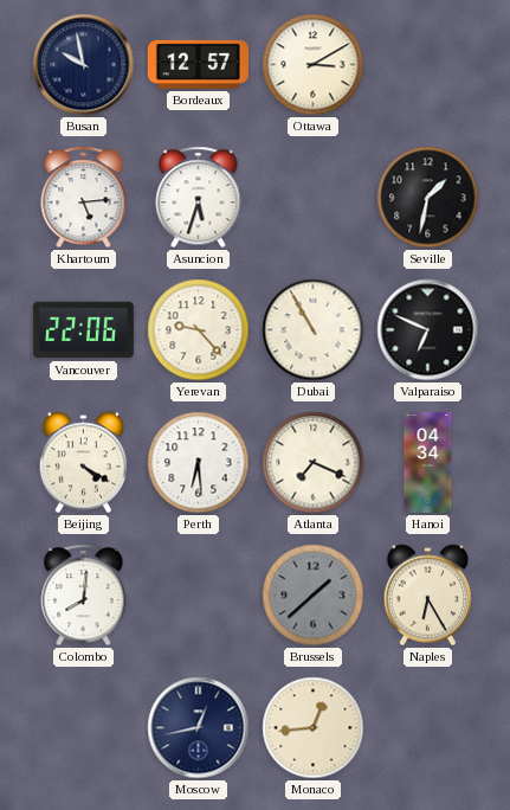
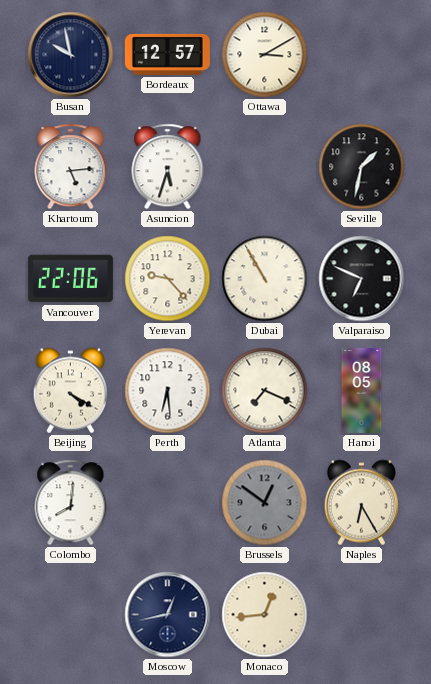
Hanoi: 04:34 -> 08:05 (362, 390)
Brussels: 1:38 -> 12:51 (265, 503)
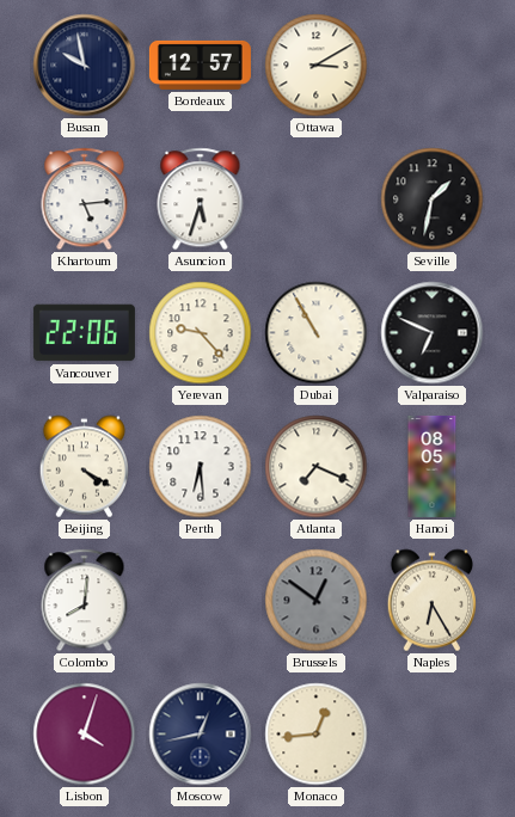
Lisbon: none -> 4:03 (85, 735)
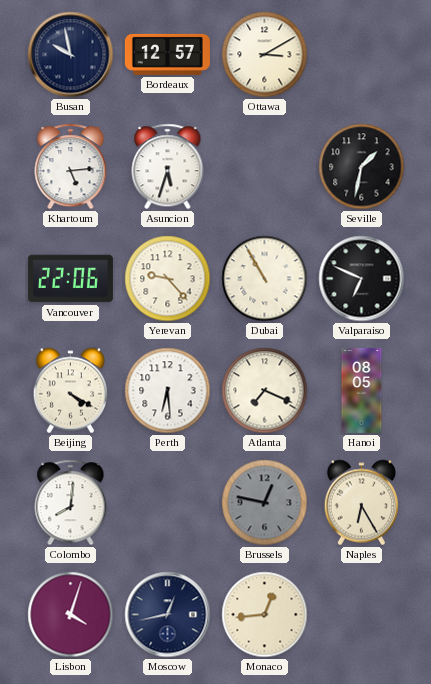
Brussels: 12:51 -> 12:47 (265, 503)
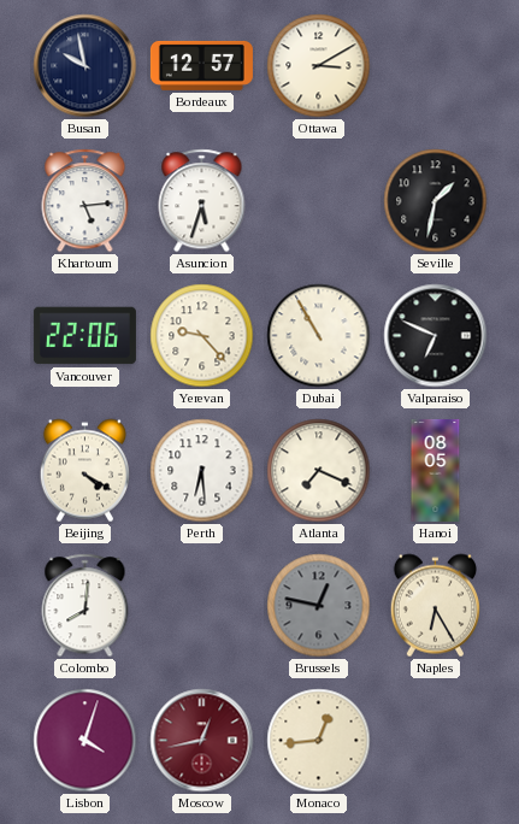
Moscow dial: navy -> burgundy (202, 741)
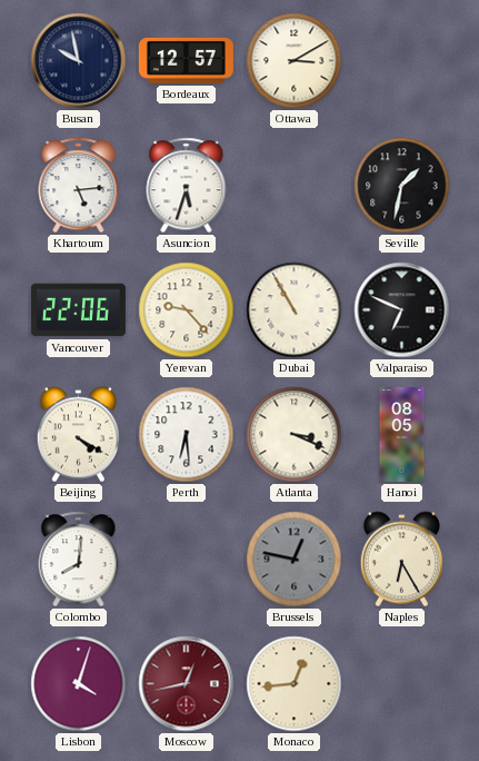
Atlanta: 7:19 -> 3:19 (295, 435)
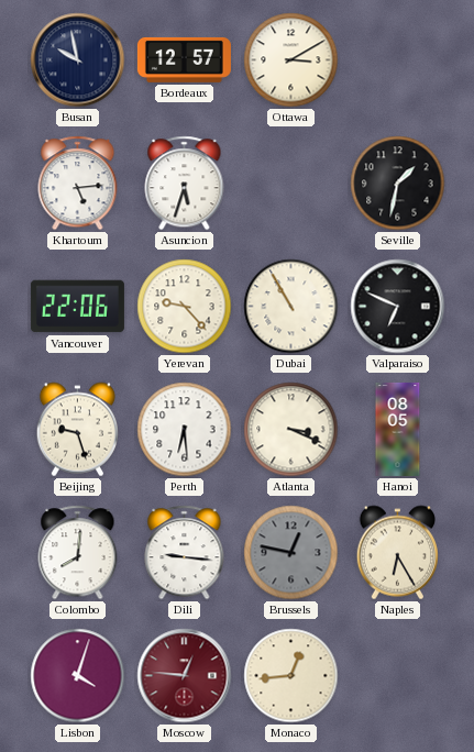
Beijing: 4:20 -> 9:27 (77, 430)
Dili: none -> 9:16 (185, 553)
Moscow: 12:43 -> 12:46 (185, 676)
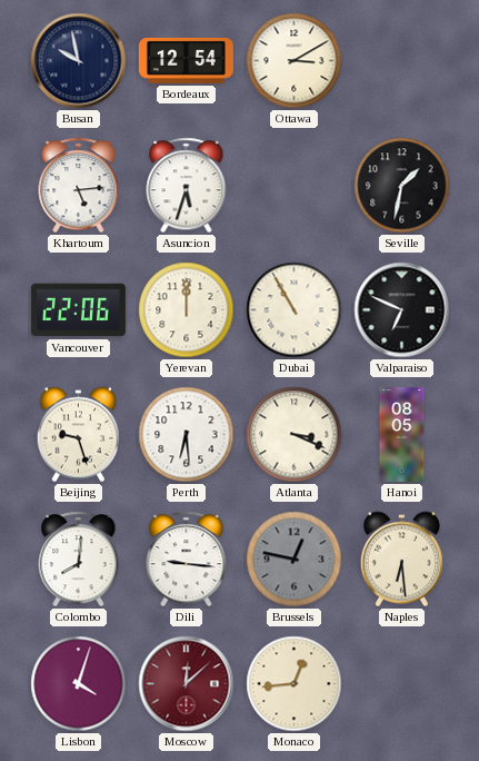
Bordeaux: 12:57 -> 12:54 (186, 60)
Yerevan: 9:23 -> 12:00 (187, 310)
Naples: 6:25 -> 6:29 (401, 560)
Moscow: 12:46 -> 12:08 (187, 684)
